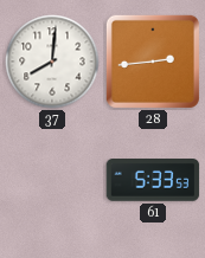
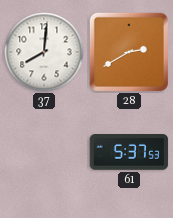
28: 2:44 -> 2:40 (129, 52)
61: 5:33 -> 5:37 (129, 153)
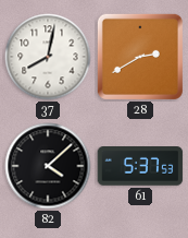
37: 8:01 -> 8:02 (48, 57)
82: none -> 4:08 (48, 166)
